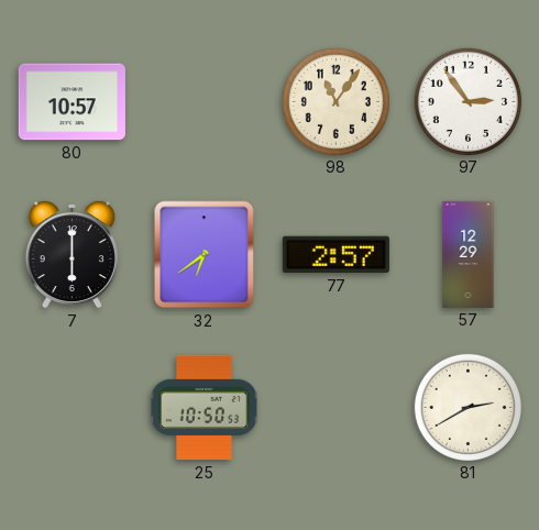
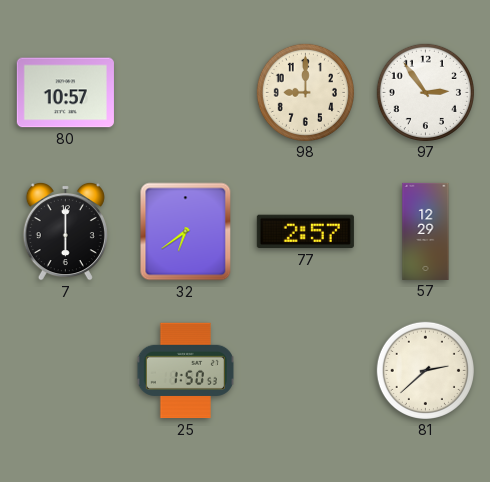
98: 11:06 -> 9:00 (305, 92)
25: 10:50 -> 1:50 (185, 371)
81: 2:40 -> 2:38 (425, 370)
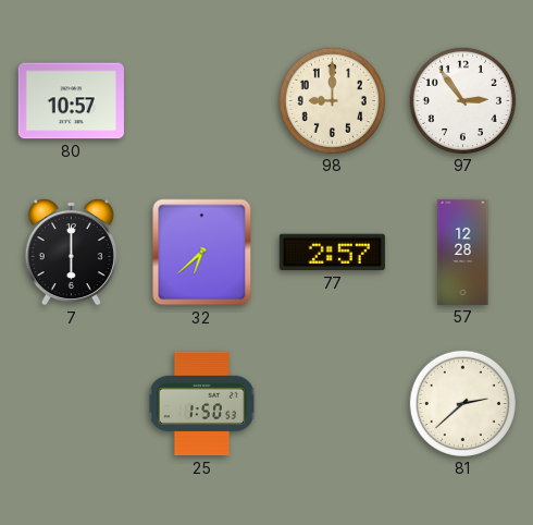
32: 6:39 -> 6:38 (202, 253)
57: 12:29 -> 12:28 (463, 252)
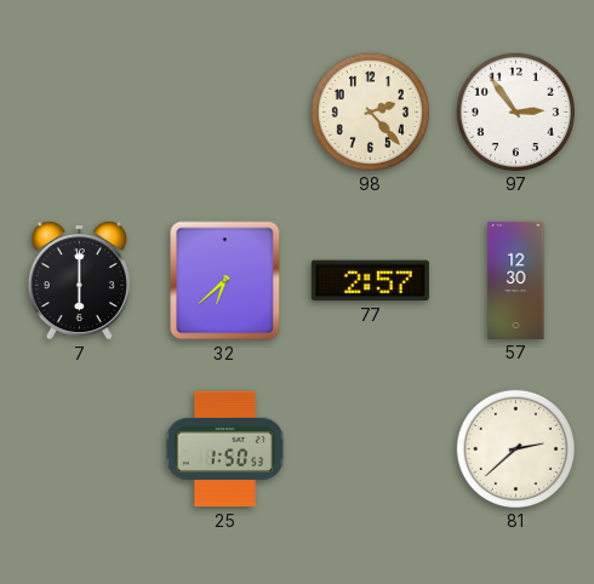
80: 10:57 -> none (71, 101)
98: 9:00 -> 2:23 (370, 111)
57: 12:28 -> 12:30 (516, 280)
